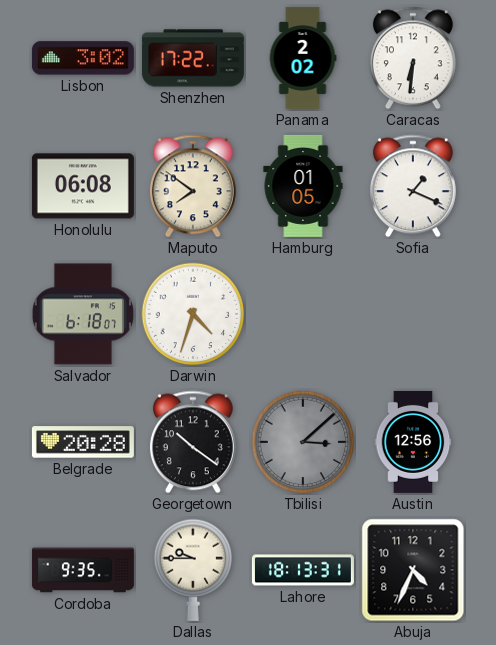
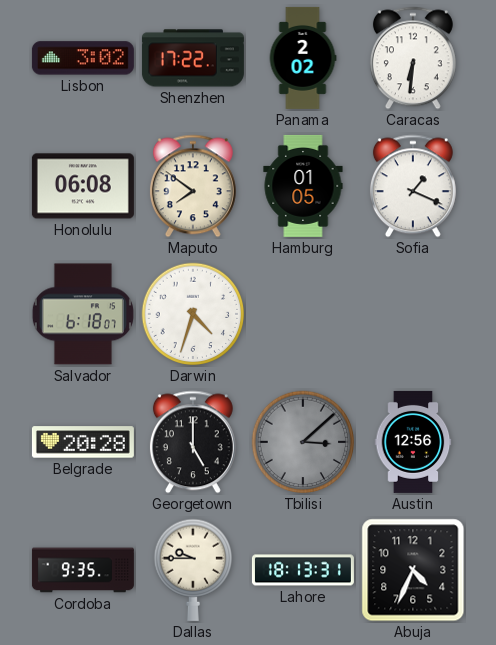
Georgetown: 10:21 -> 5:00 (193, 442)
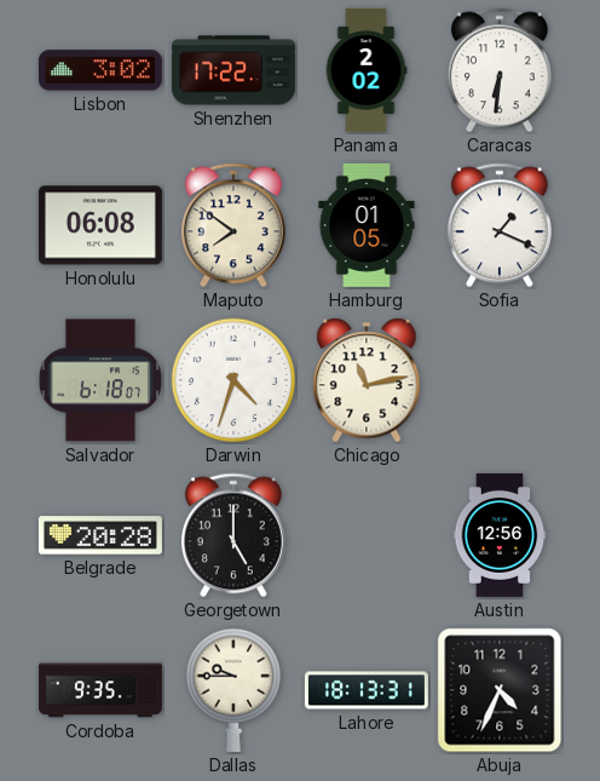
Chicago: none -> 11:13 (367, 380)
Tbilisi: 3:08 -> none (303, 442)
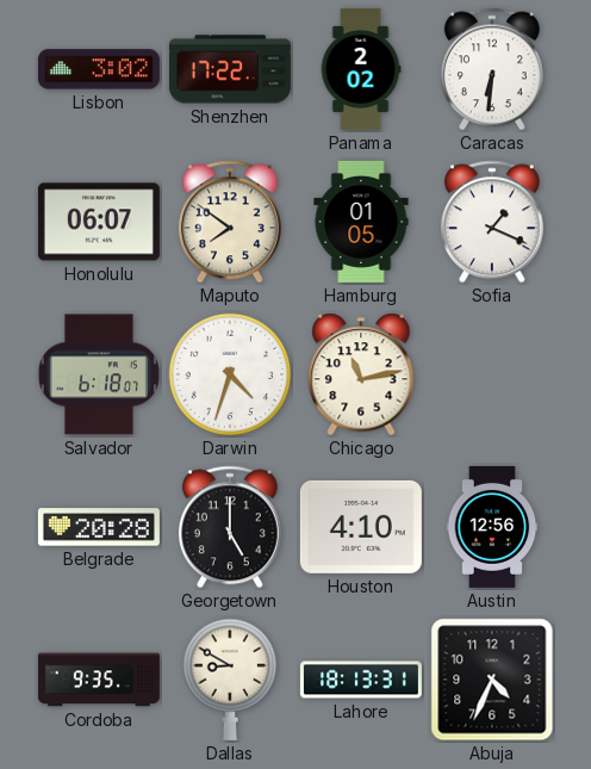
Honolulu: 06:08 -> 06:07 (99, 222)
Houston: none -> 4:10 (361, 527)
Dallas: 9:45 -> 8:50 (229, 680)
